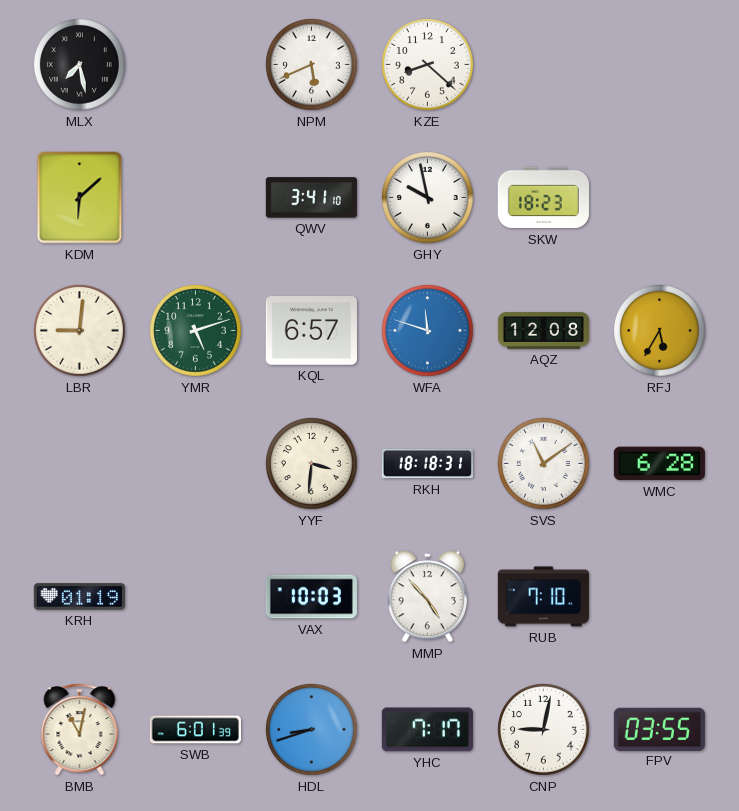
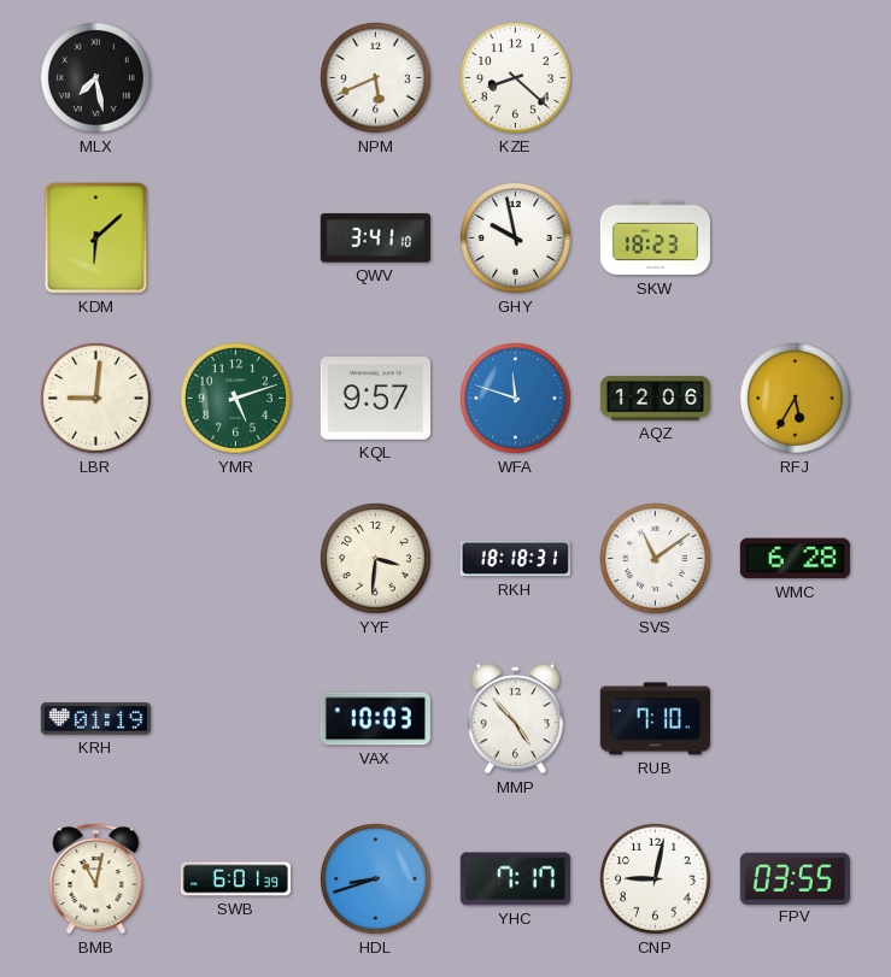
KQL: 6:57 -> 9:57 (375, 399)
AQZ: 12:08 -> 12:06 (655, 399)
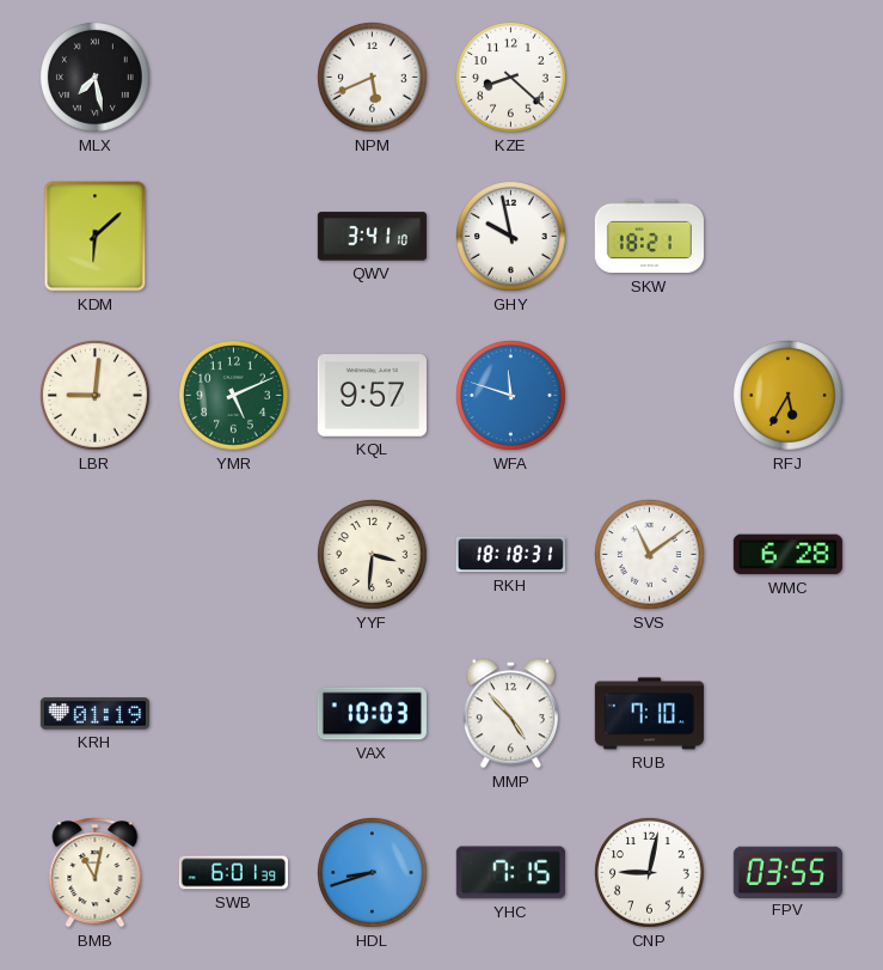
SKW: 18:23 -> 18:21 (649, 237)
YMR: 5:12 -> 5:11 (234, 396)
AQZ: 12:06 -> none (655, 399)
YHC: 7:17 -> 7:15 (510, 873)
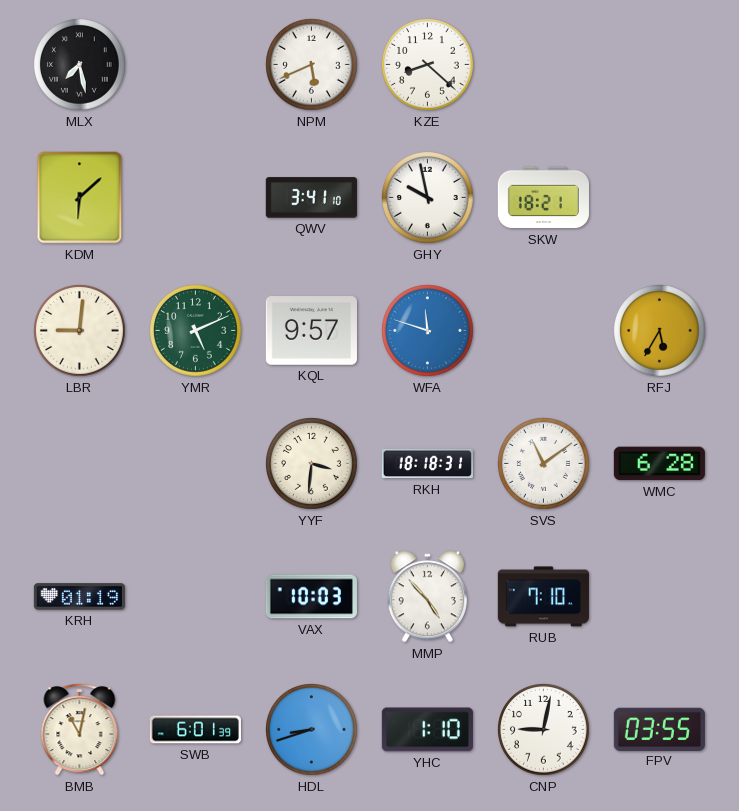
YHC: 7:15 -> 1:10 (427, 730)
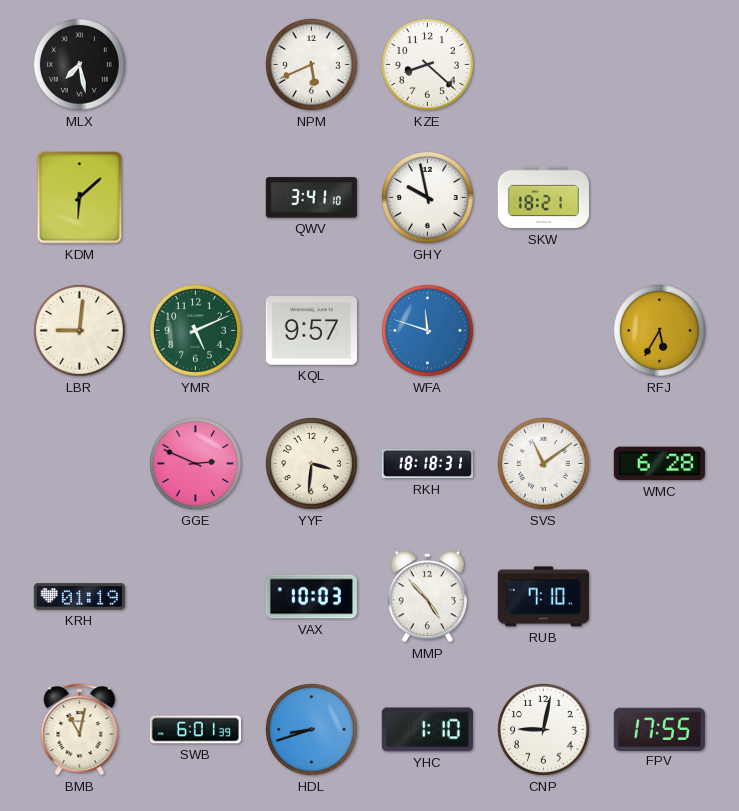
GGE: none -> 2:49 (196, 464)
FPV: 03:55 -> 17:55 (659, 729)
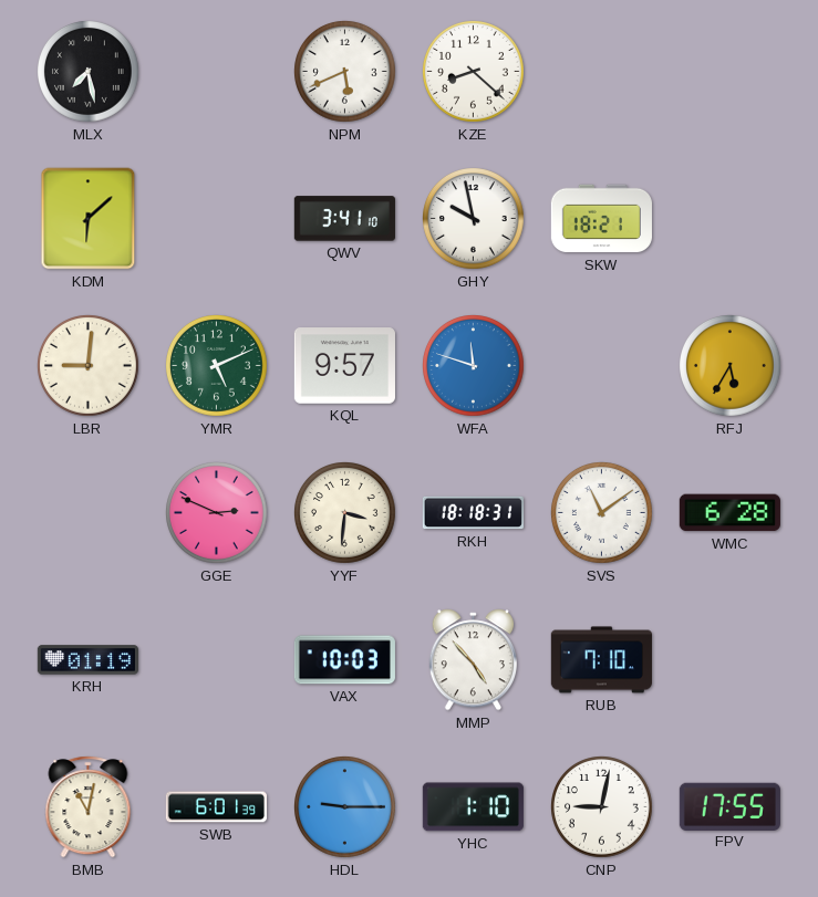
HDL: 8:42 -> 9:15 (345, 807)
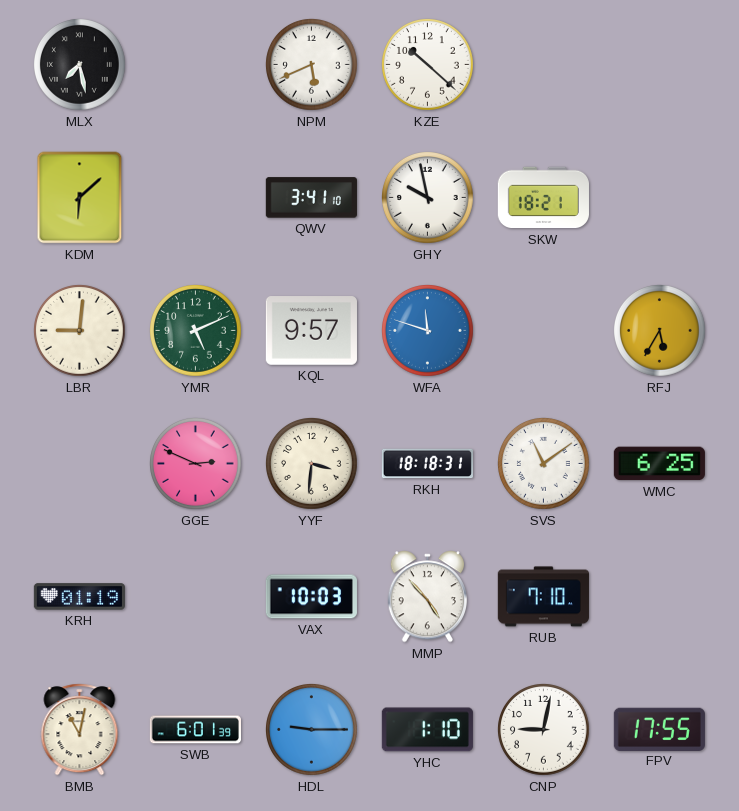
KZE: 8:22 -> 10:22 (428, 65)
WMC: 6:28 -> 6:25 (659, 464)
